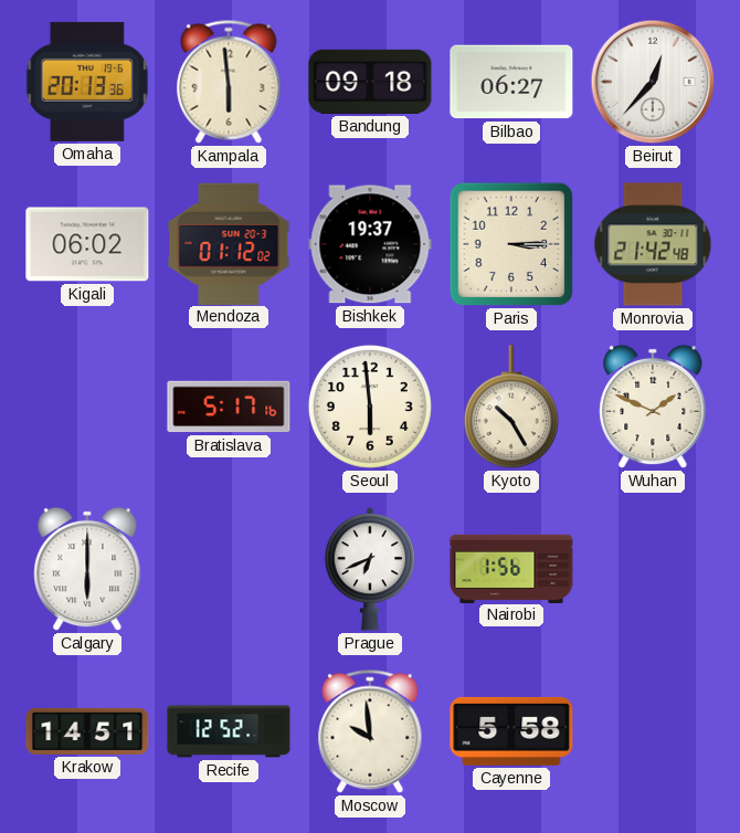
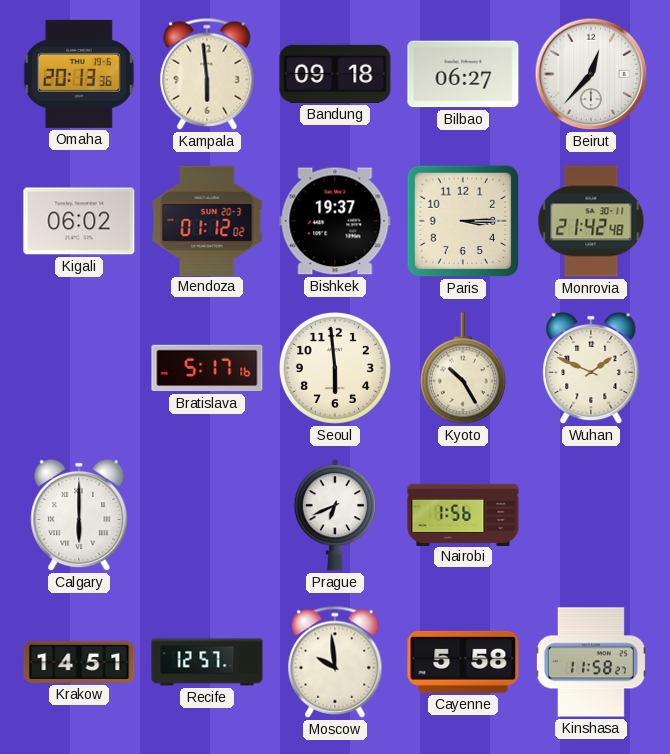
Recife: 12:52 -> 12:57 (207, 662)
Kinshasa: none -> 11:58 (591, 662)
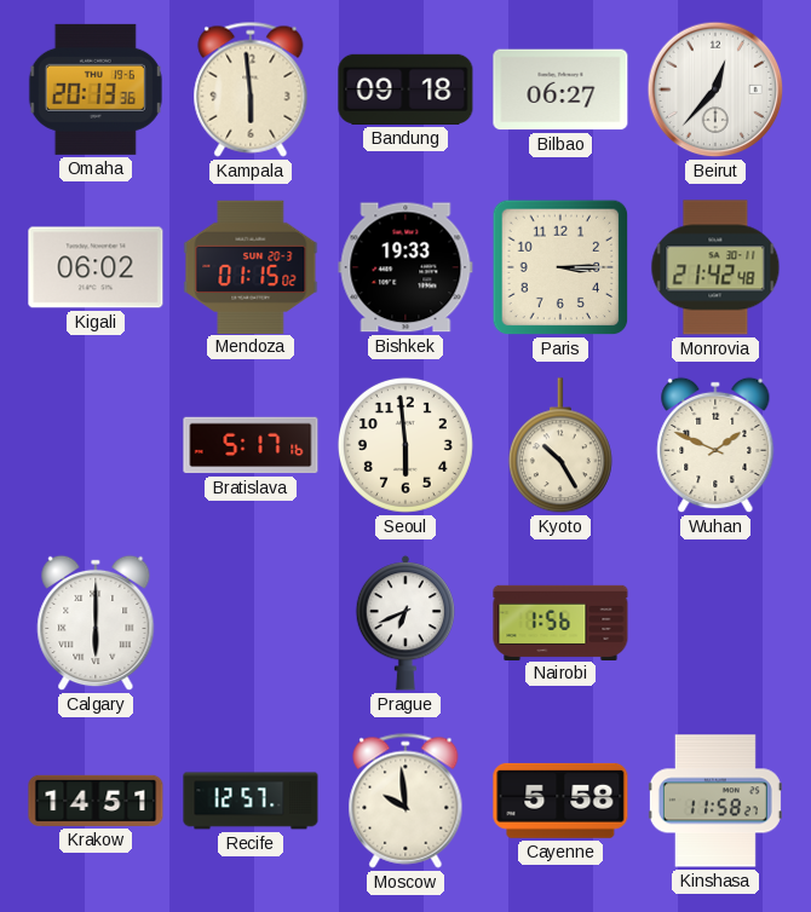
Mendoza: 01:12 -> 01:15 (251, 266)
Bishkek: 19:37 -> 19:33 (405, 267)
